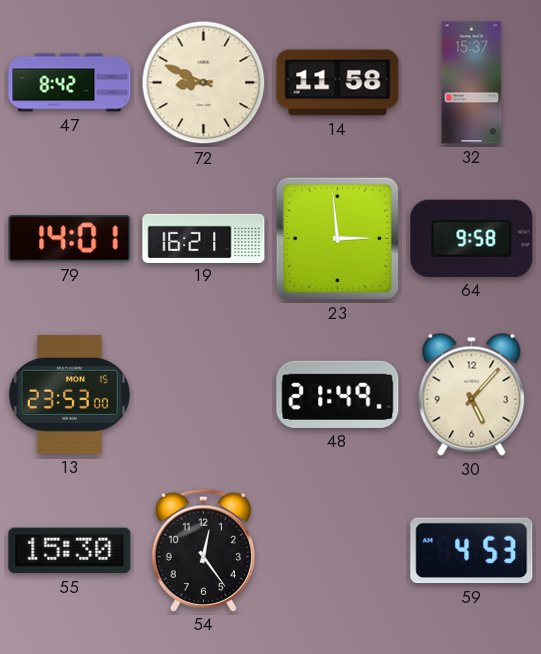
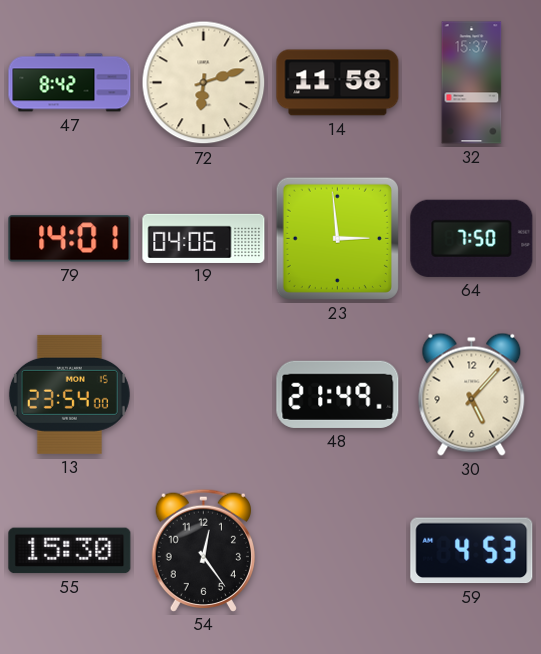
72: 8:49 -> 6:12 (204, 83)
19: 16:21 -> 04:06 (204, 238)
64: 9:58 -> 7:50 (472, 238)
13: 23:53 -> 23:54 (69, 394)
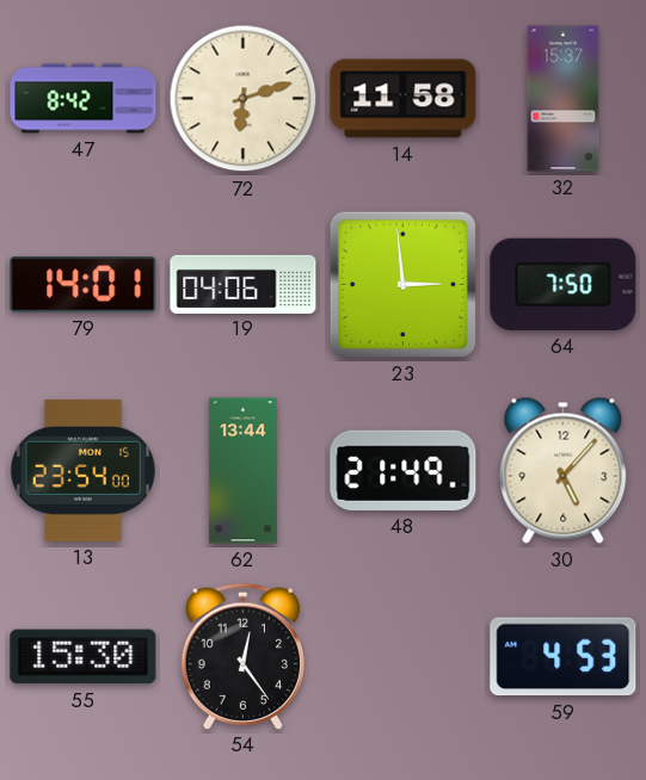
62: none -> 13:44 (242, 471)
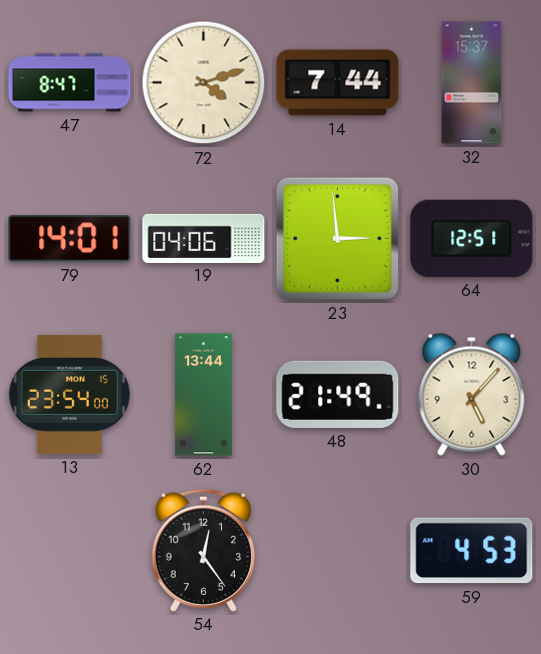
47: 8:42 -> 8:47 (70, 83)
72: 6:12 -> 4:12 (204, 83)
14: 11:58 -> 7:44 (338, 83)
64: 7:50 -> 12:51 (472, 238)
55: 15:30 -> none (84, 657)
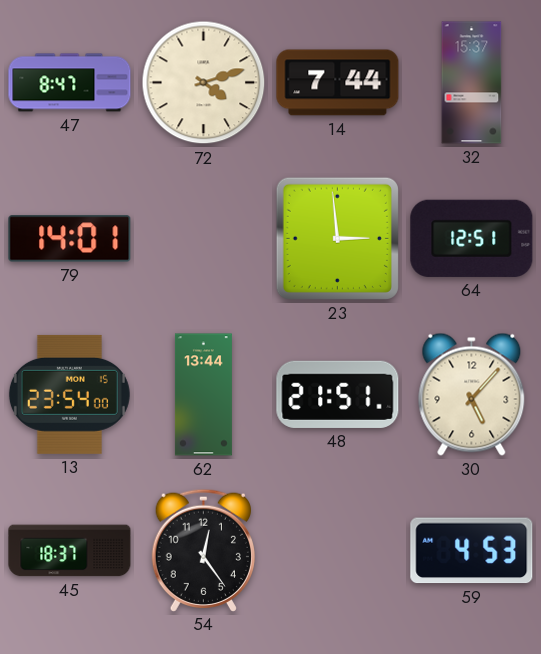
19: 04:06 -> none (204, 238)
48: 21:49 -> 21:51 (338, 394)
45: none -> 18:37 (70, 551)
